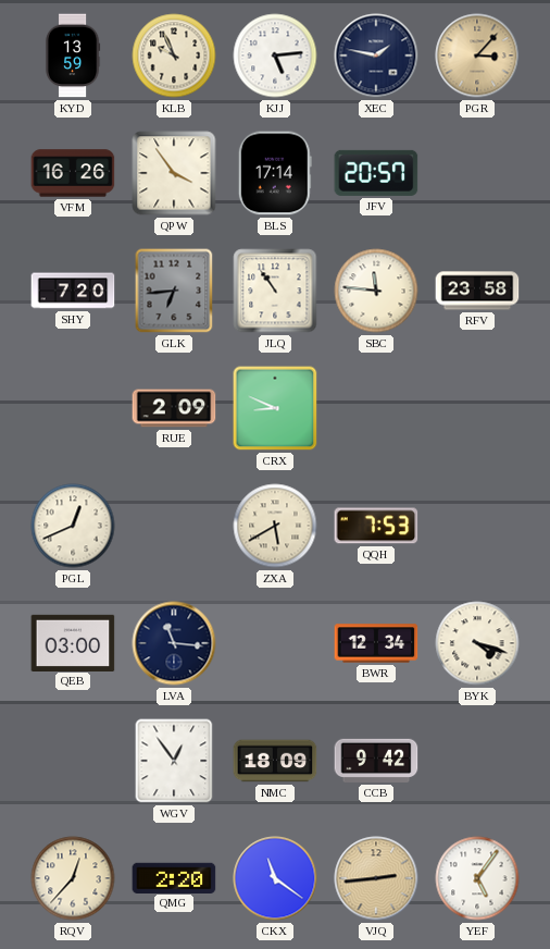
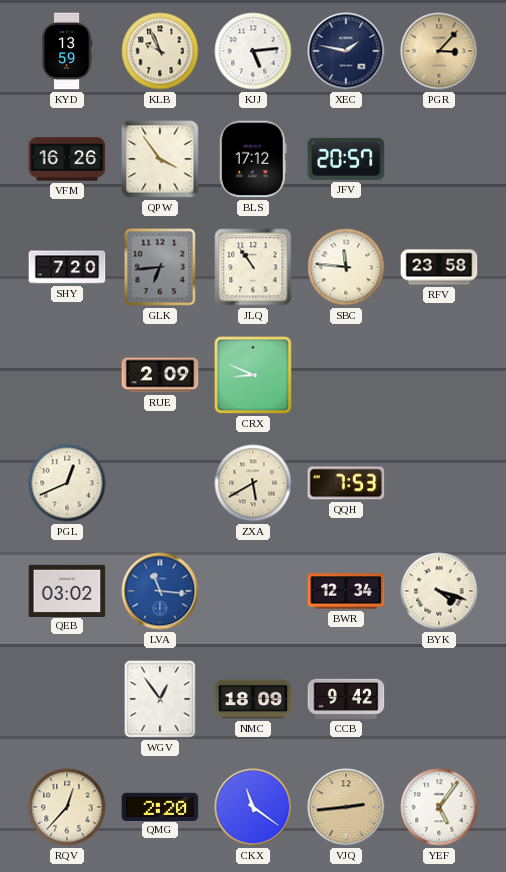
BLS: 17:14 -> 17:12 (253, 159)
QEB: 03:00 -> 03:02 (67, 590)
LVA dial: navy -> blue (160, 591)
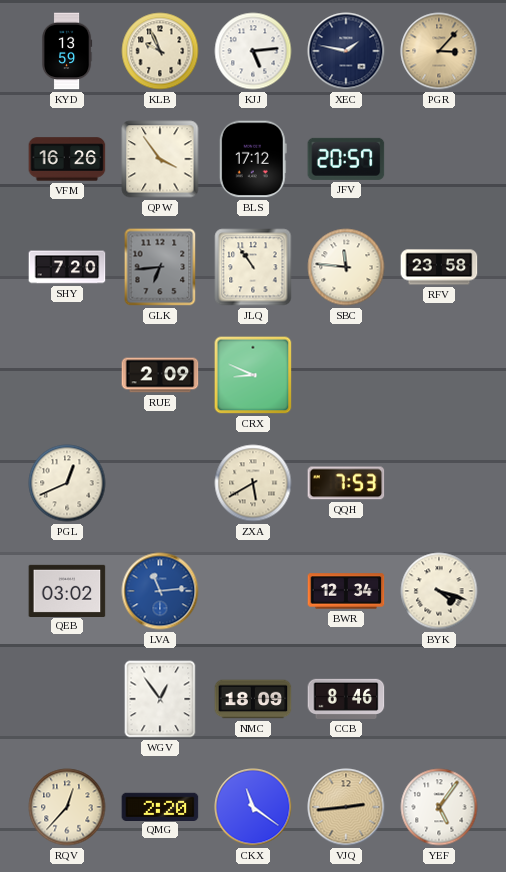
LVA: 11:16 -> 11:14 (160, 591)
CCB: 9:42 -> 8:46 (346, 699)
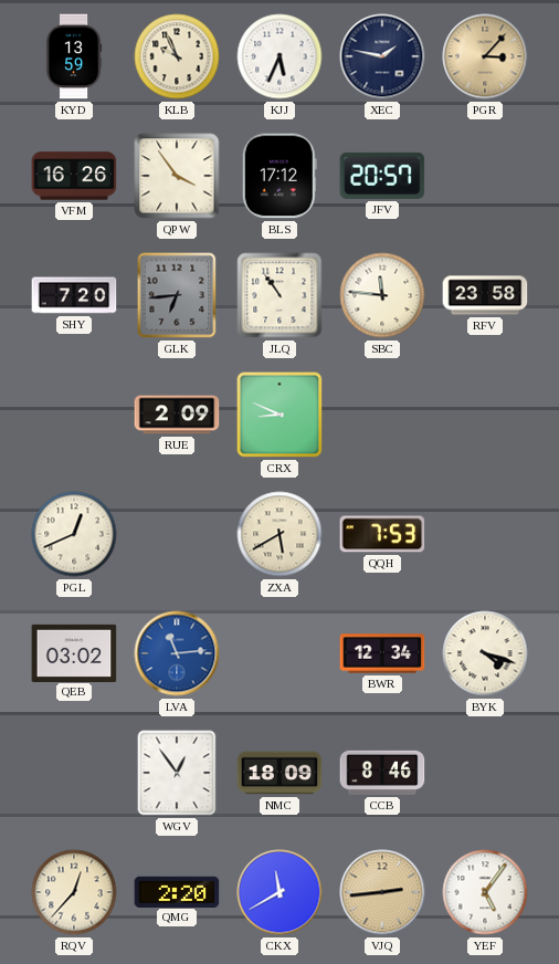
KJJ: 5:14 -> 5:34 (279, 56)
CKX: 11:21 -> 11:40 (279, 892)
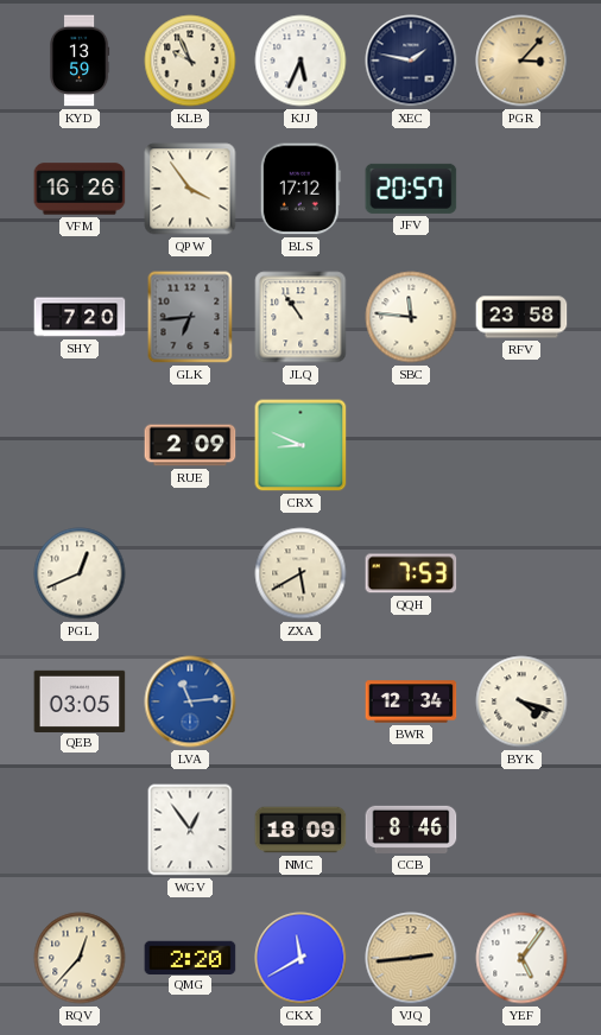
QEB: 03:02 -> 03:05 (80, 700)
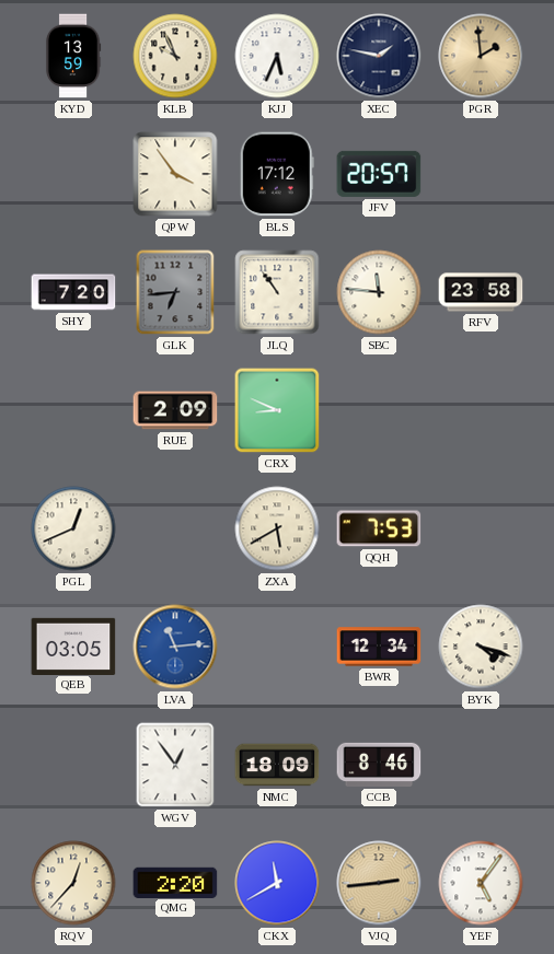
PGR: 3:07 -> 1:59 (481, 56)
VFM: 16:26 -> none (80, 189)
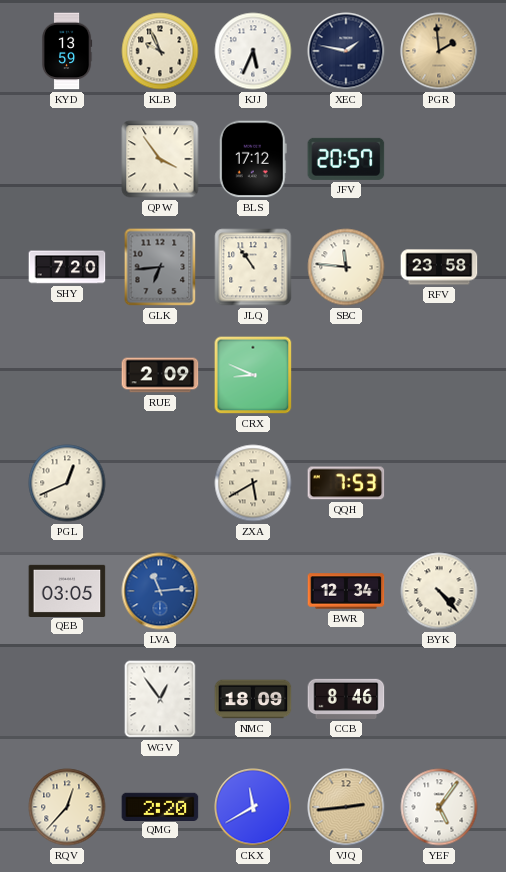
BYK: 4:18 -> 4:23 (439, 591)
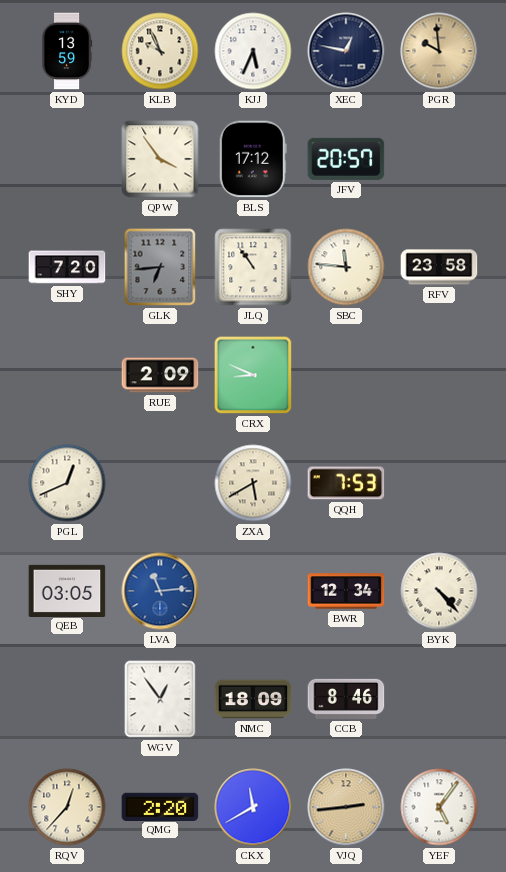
XEC: 1:47 -> 12:47 (346, 51)
PGR: 1:59 -> 9:59 (439, 51)
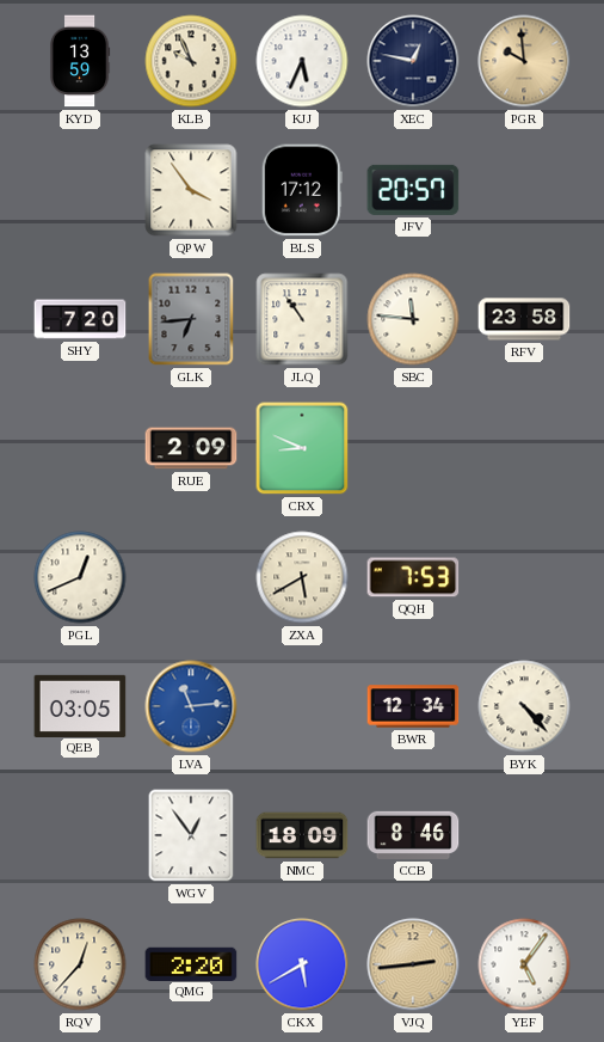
CKX: 11:40 -> 5:40 (302, 964)
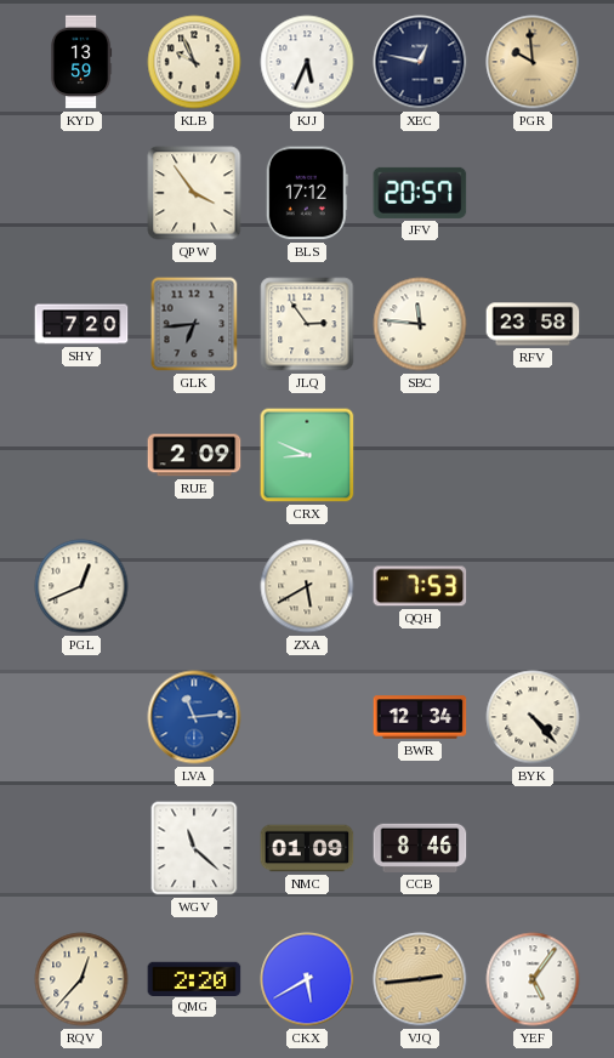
JLQ: 10:54 -> 2:54 (307, 324)
QEB: 03:05 -> none (80, 705)
WGV: 12:54 -> 11:22 (194, 848)
NMC: 18:09 -> 01:09 (307, 848)
